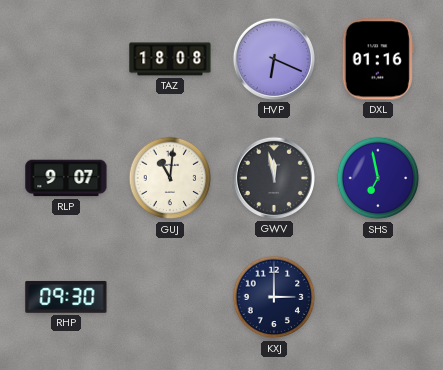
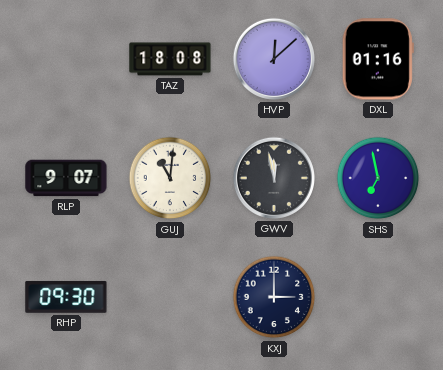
HVP: 6:19 -> 12:08 (274, 59)
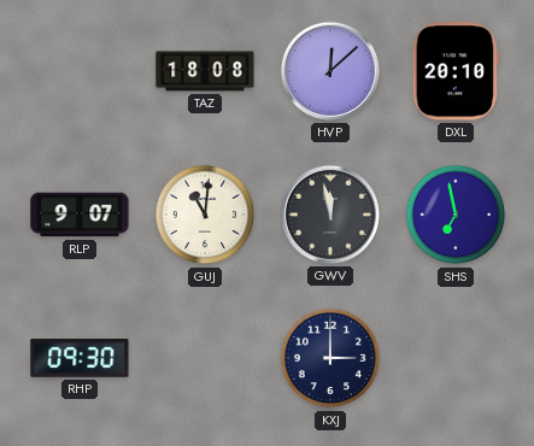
DXL: 01:16 -> 20:10 (456, 71)
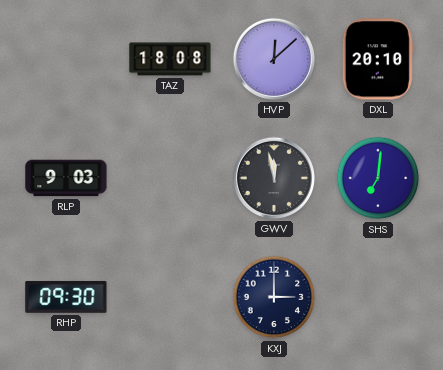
RLP: 9:07 -> 9:03 (66, 178)
GUJ: 11:01 -> none (205, 215)
SHS: 6:58 -> 7:01 (378, 178)
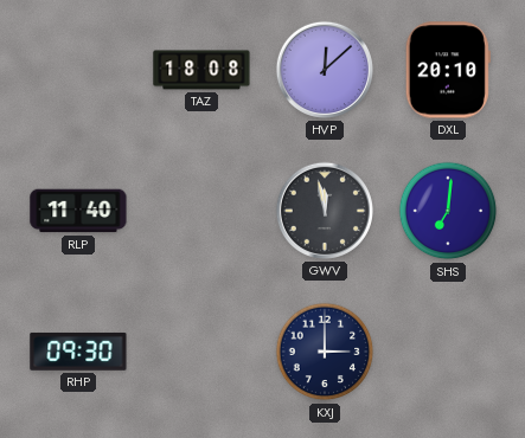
RLP: 9:03 -> 11:40 (78, 211)
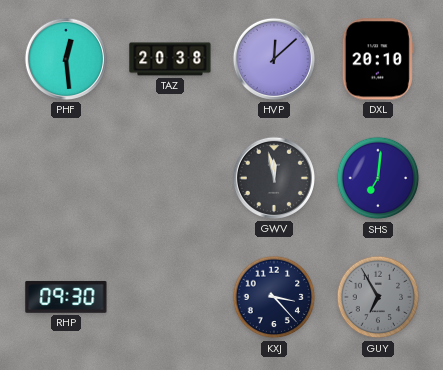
PHF: none -> 12:29 (66, 59)
TAZ: 18:08 -> 20:38 (170, 59)
RLP: 11:40 -> none (78, 211)
KXJ: 3:00 -> 3:23 (274, 297)
GUY: none -> 6:55 (378, 297)
